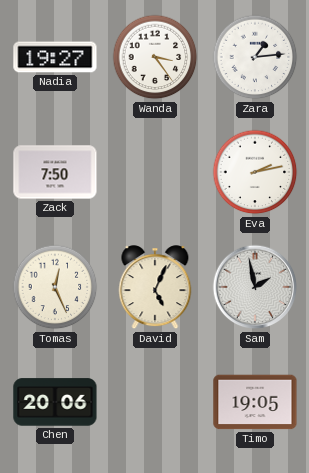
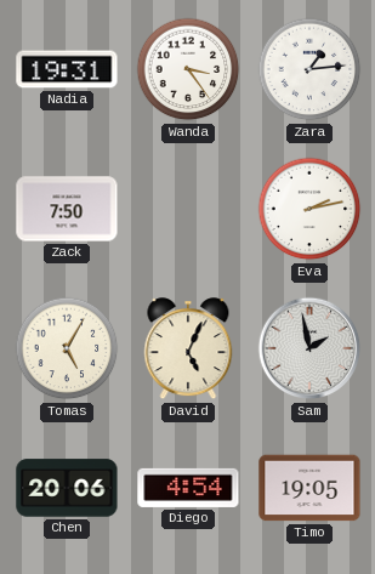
Nadia: 19:27 -> 19:31 (67, 69)
Tomas: 12:26 -> 5:05 (67, 348)
Diego: none -> 4:54 (188, 488)
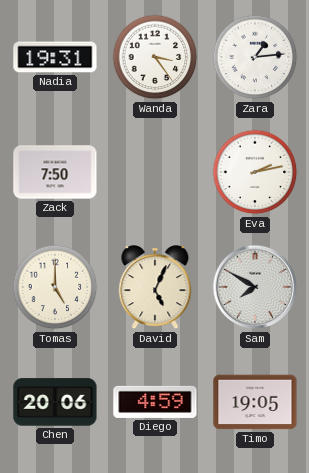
Tomas: 5:05 -> 5:00 (55, 287)
Sam: 1:58 -> 7:50 (255, 287)
Diego: 4:54 -> 4:59 (155, 402)
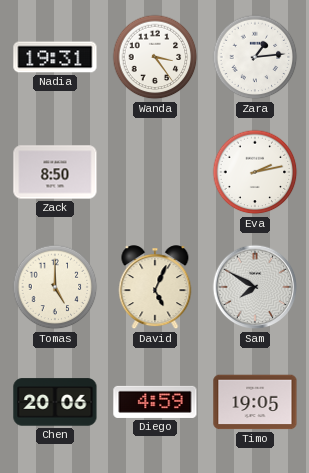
Zack: 7:50 -> 8:50 (55, 172)
